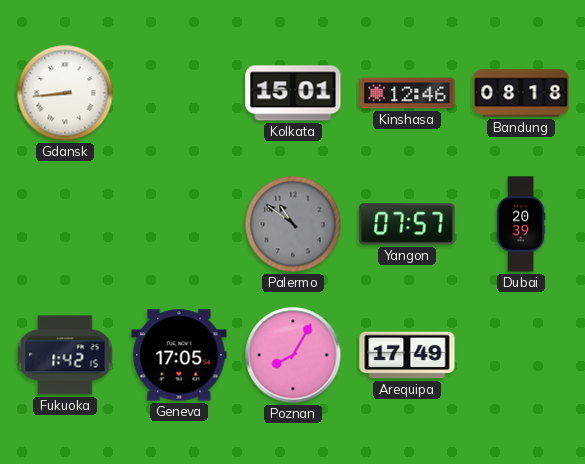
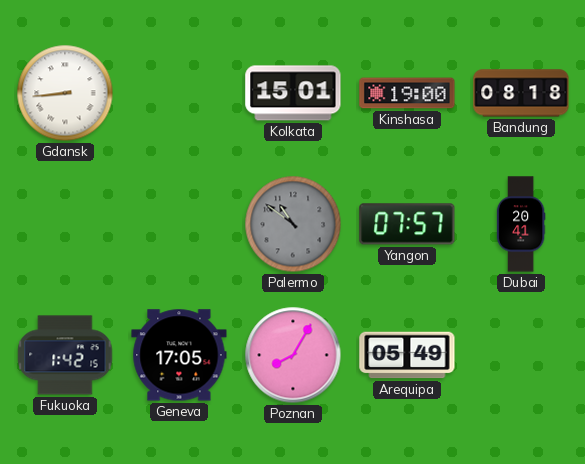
Kinshasa: 12:46 -> 19:00 (407, 93)
Dubai: 20:39 -> 20:41 (521, 224)
Arequipa: 17:49 -> 05:49 (407, 355)
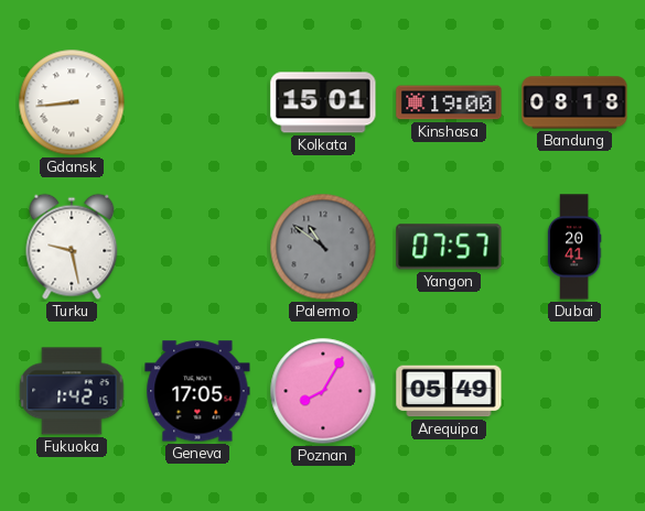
Turku: none -> 9:28 (72, 247)
